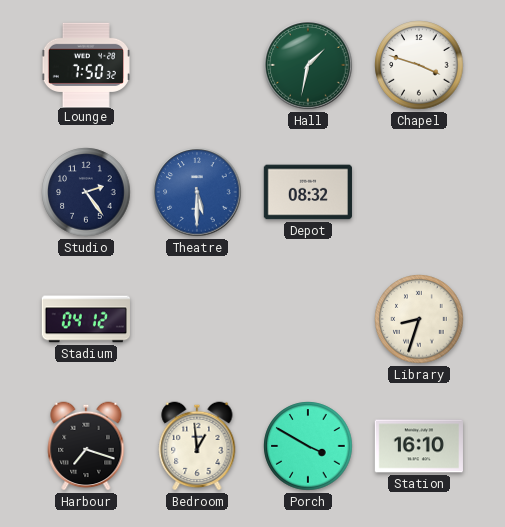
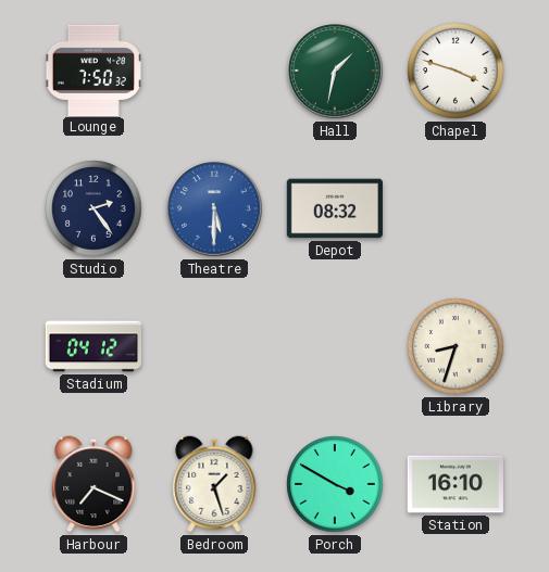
Harbour: 7:18 -> 7:19 (93, 484)
Bedroom: 12:59 -> 1:27 (214, 484)
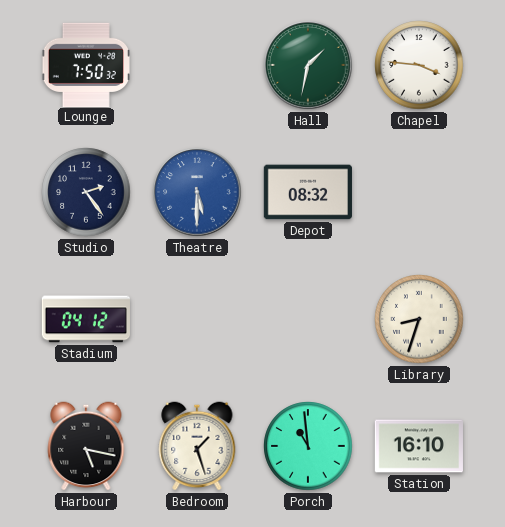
Chapel: 3:48 -> 3:46 (419, 65)
Harbour: 7:19 -> 5:17 (86, 446)
Porch: 3:50 -> 10:59 (308, 446)
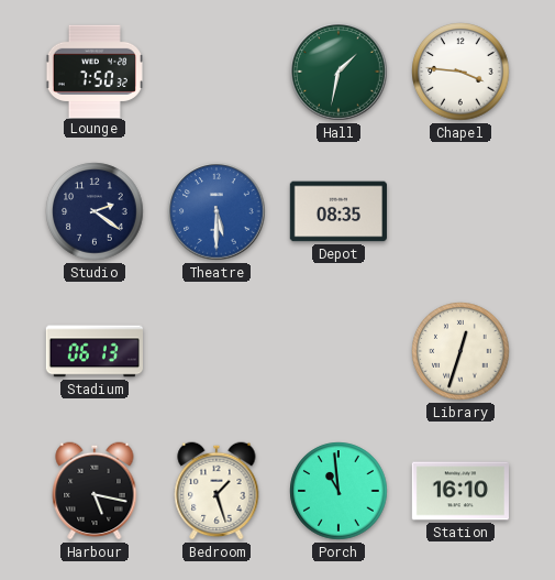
Studio: 2:24 -> 2:21 (95, 211)
Depot: 08:32 -> 08:35 (337, 211)
Stadium: 04:12 -> 06:13 (95, 351)
Library: 8:33 -> 12:33 (460, 351)
